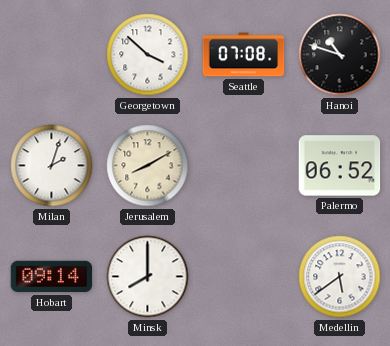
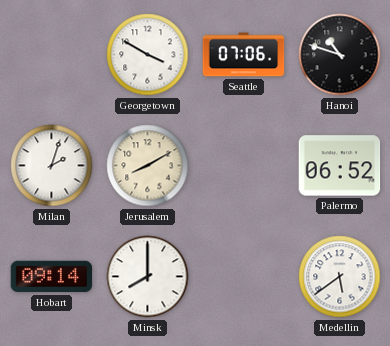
Georgetown: 3:52 -> 3:50 (148, 55)
Seattle: 07:08 -> 07:06 (244, 55)
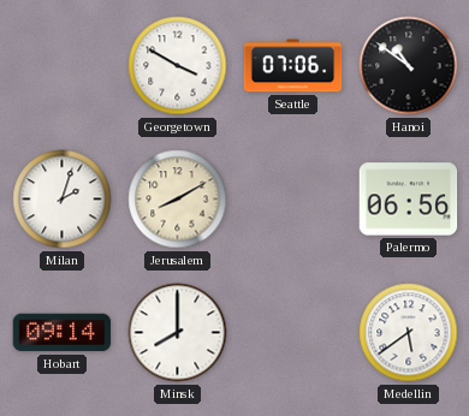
Hanoi: 10:48 -> 10:51 (409, 66)
Palermo: 06:52 -> 06:56 (409, 200)
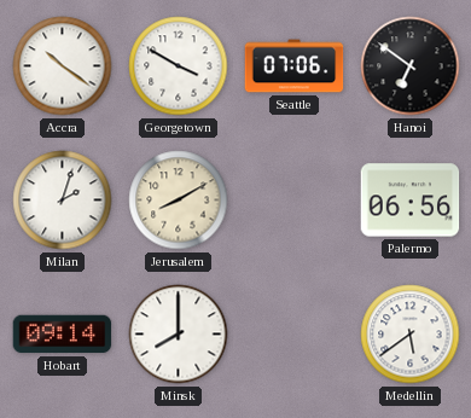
Accra: none -> 10:21 (63, 66)
Hanoi: 10:51 -> 6:51 (411, 66)
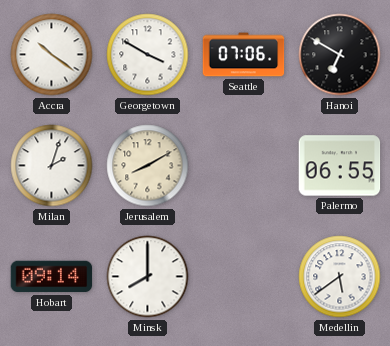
Hanoi: 6:51 -> 6:50 (340, 55)
Palermo: 06:56 -> 06:55 (340, 166)
